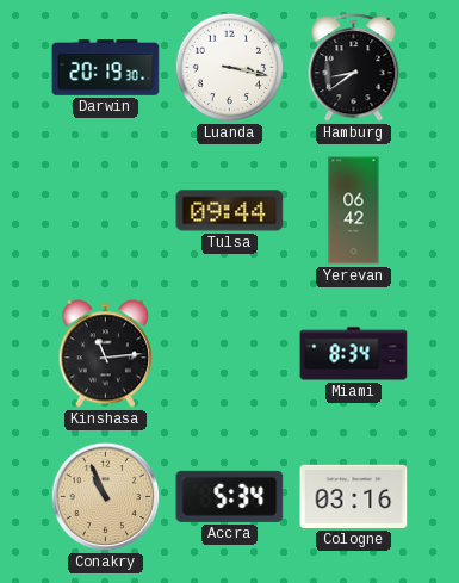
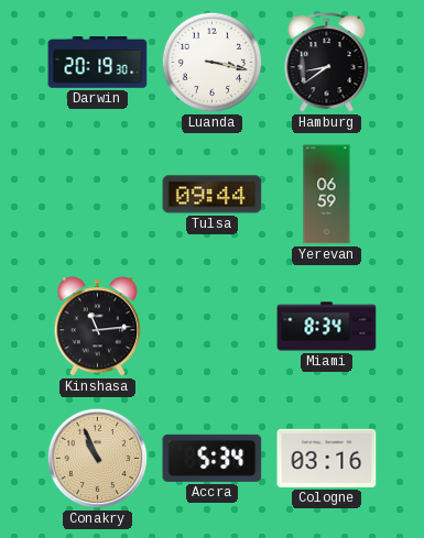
Yerevan: 06:42 -> 06:59 (327, 195)
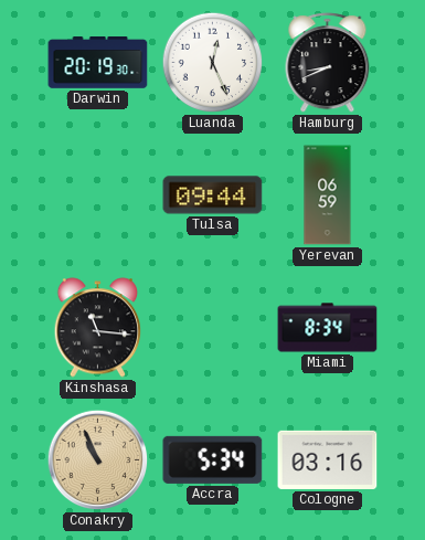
Luanda: 3:17 -> 12:26 (213, 63)
Hamburg: 8:39 -> 8:41 (328, 63)
Kinshasa: 11:14 -> 11:16 (98, 328)
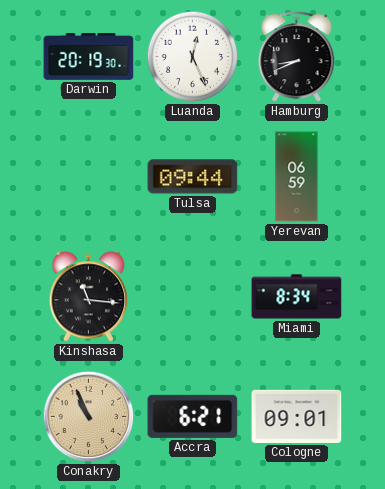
Accra: 5:34 -> 6:21 (193, 416)
Cologne: 03:16 -> 09:01 (297, 416)
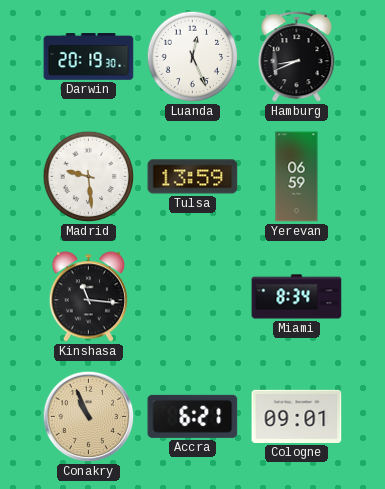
Madrid: none -> 9:29 (89, 177)
Tulsa: 09:44 -> 13:59 (193, 177)
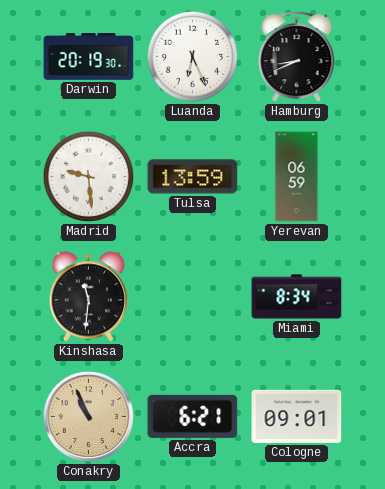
Luanda: 12:26 -> 6:26 (193, 57)
Kinshasa: 11:16 -> 11:31 (89, 297)
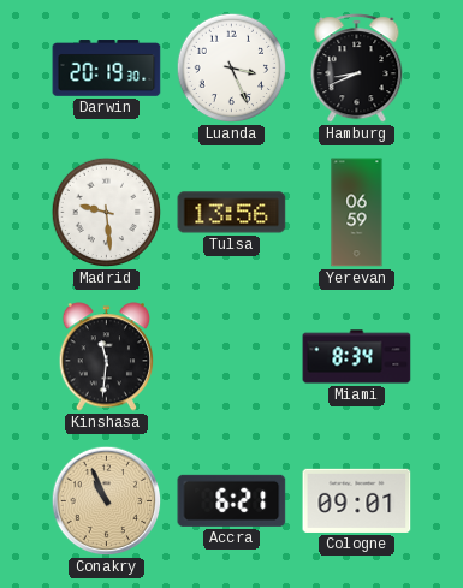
Luanda: 6:26 -> 3:26 (232, 69)
Tulsa: 13:59 -> 13:56 (232, 213)
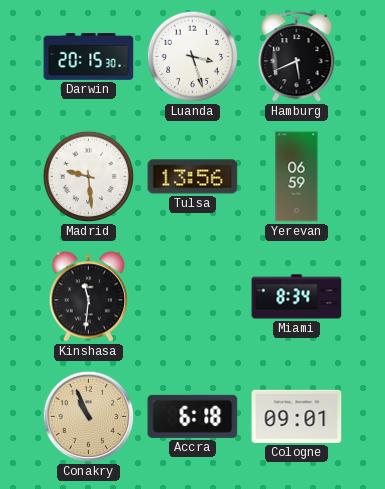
Darwin: 20:19 -> 20:15 (89, 57)
Luanda: 3:26 -> 3:27 (193, 57)
Hamburg: 8:41 -> 5:41 (297, 57)
Accra: 6:21 -> 6:18 (193, 416)
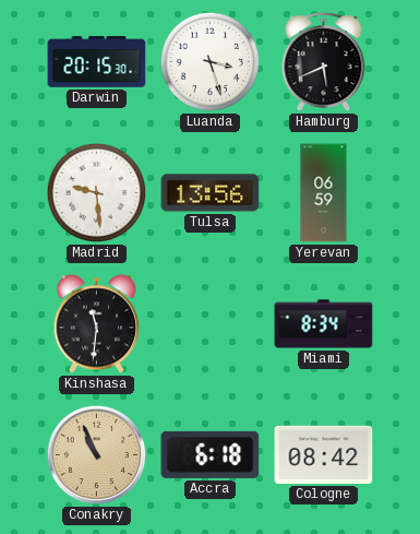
Cologne: 09:01 -> 08:42 (324, 454)
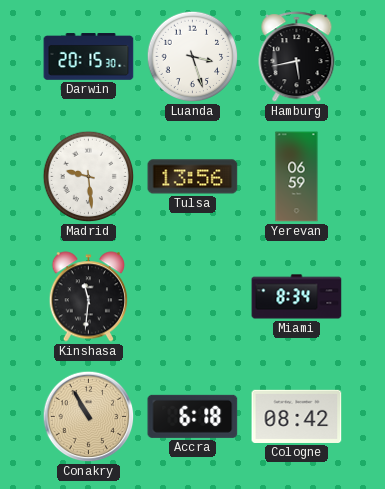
Hamburg: 5:41 -> 5:43 (297, 57)
Conakry: 10:56 -> 10:55 (89, 417)
